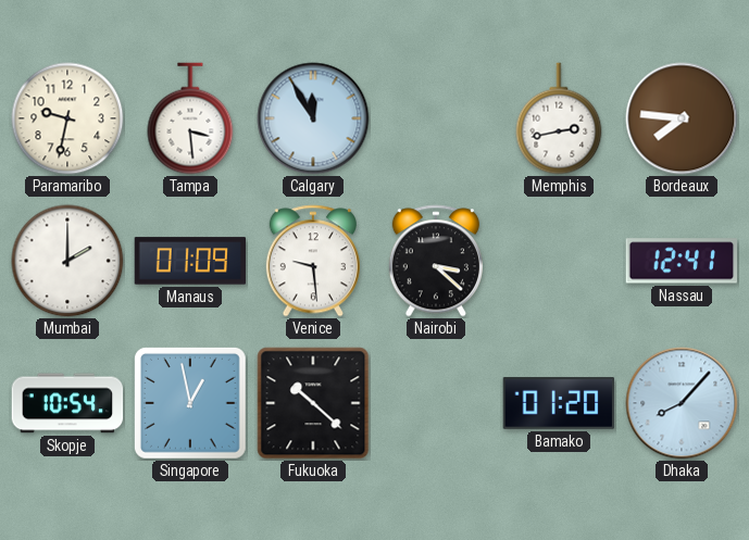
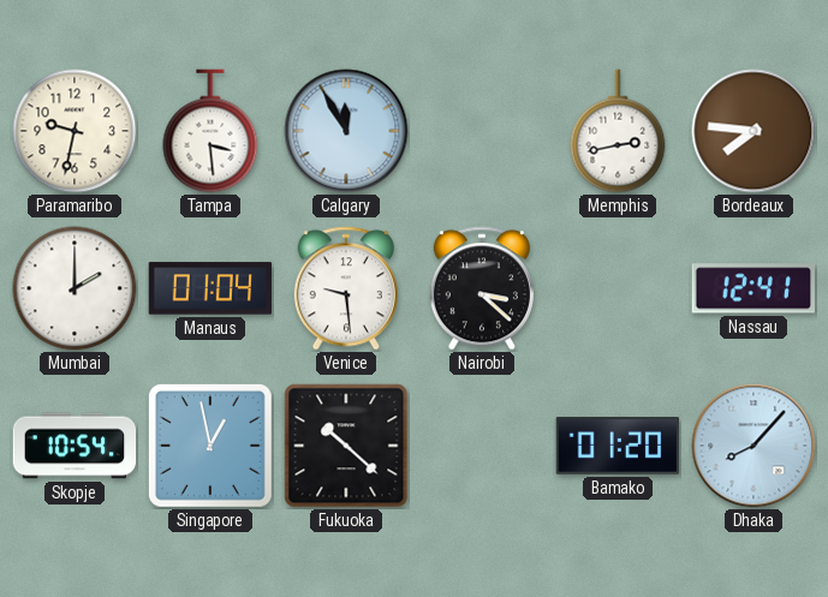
Manaus: 01:09 -> 01:04 (210, 288)
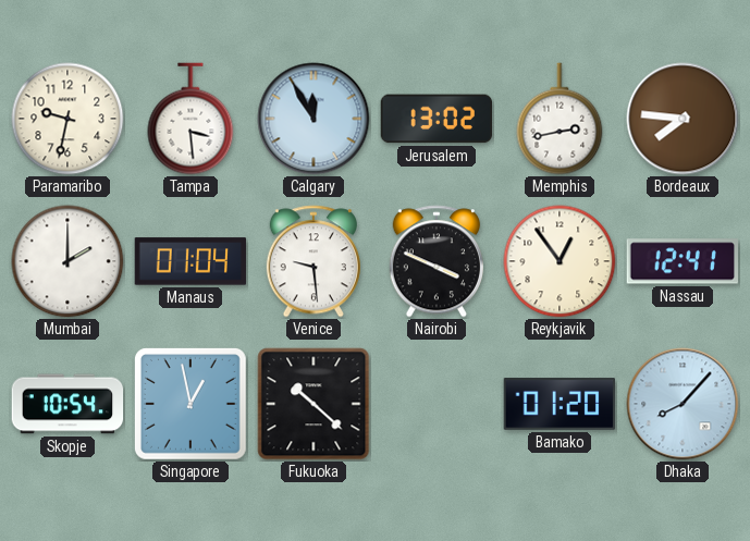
Jerusalem: none -> 13:02 (437, 119)
Nairobi: 3:22 -> 3:49 (437, 261)
Reykjavik: none -> 12:54 (560, 261)
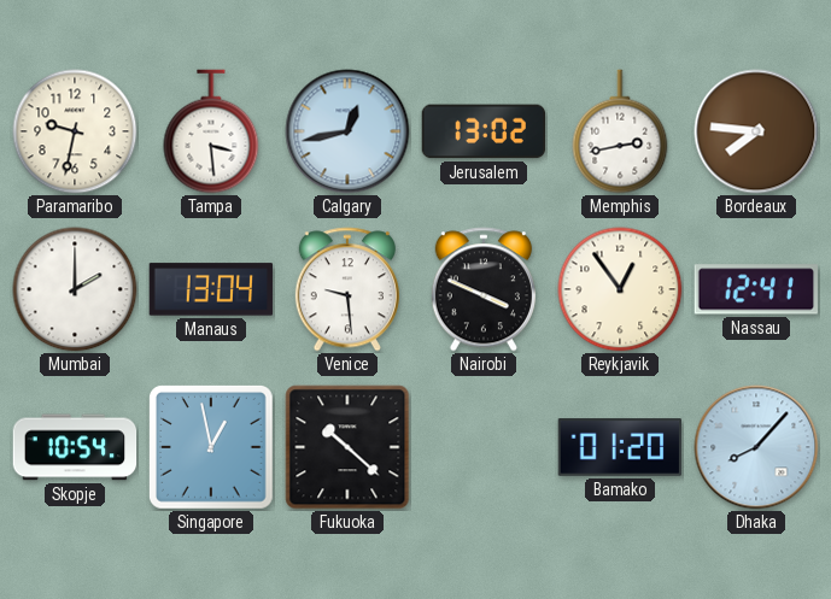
Calgary: 11:55 -> 12:43 (347, 131)
Manaus: 01:04 -> 13:04 (211, 289)
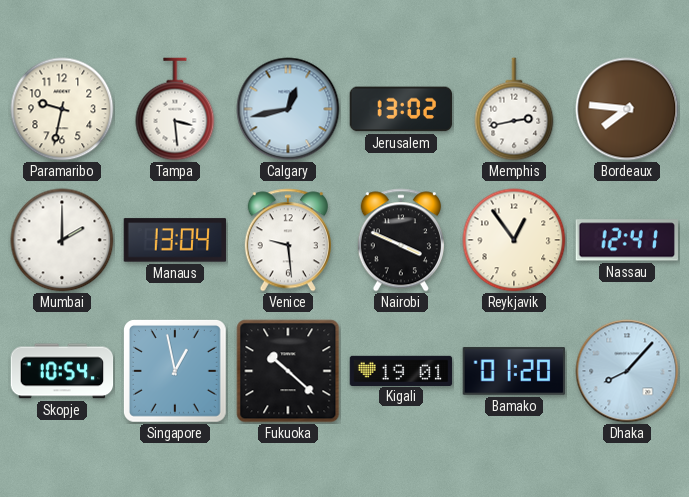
Kigali: none -> 19:01 (401, 370)
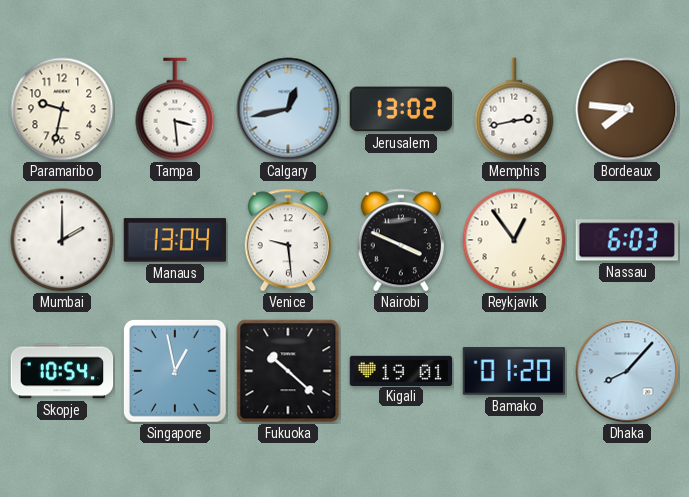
Nassau: 12:41 -> 6:03 (626, 240)
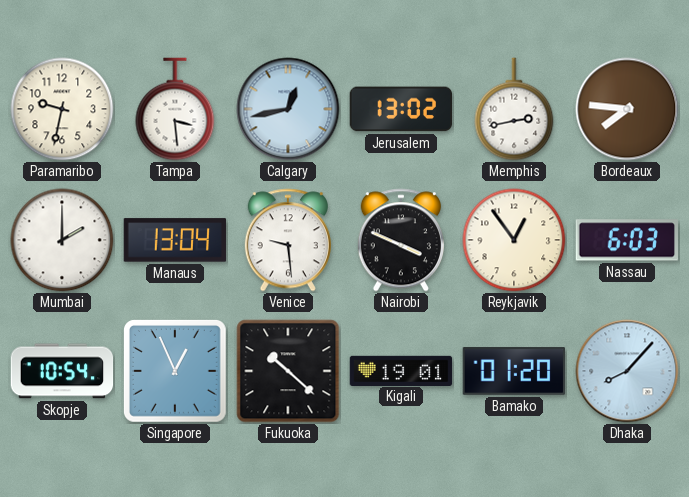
Singapore: 12:58 -> 12:56 (175, 371)
